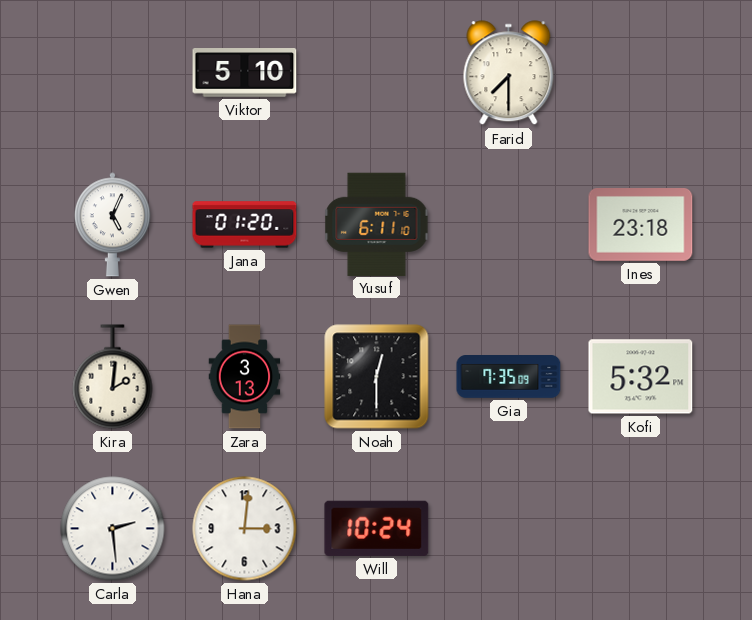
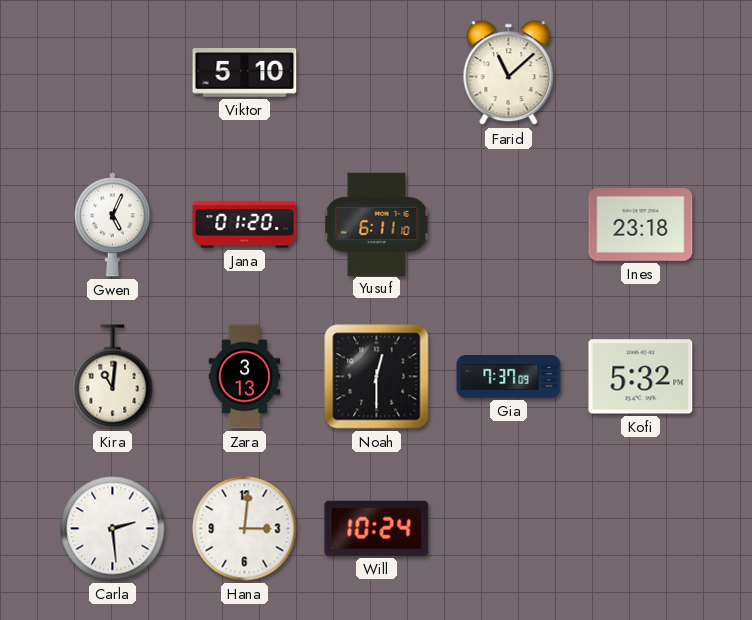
Farid: 7:30 -> 11:08 (509, 73)
Kira: 2:01 -> 11:01 (113, 377)
Gia: 7:35 -> 7:37 (509, 377)
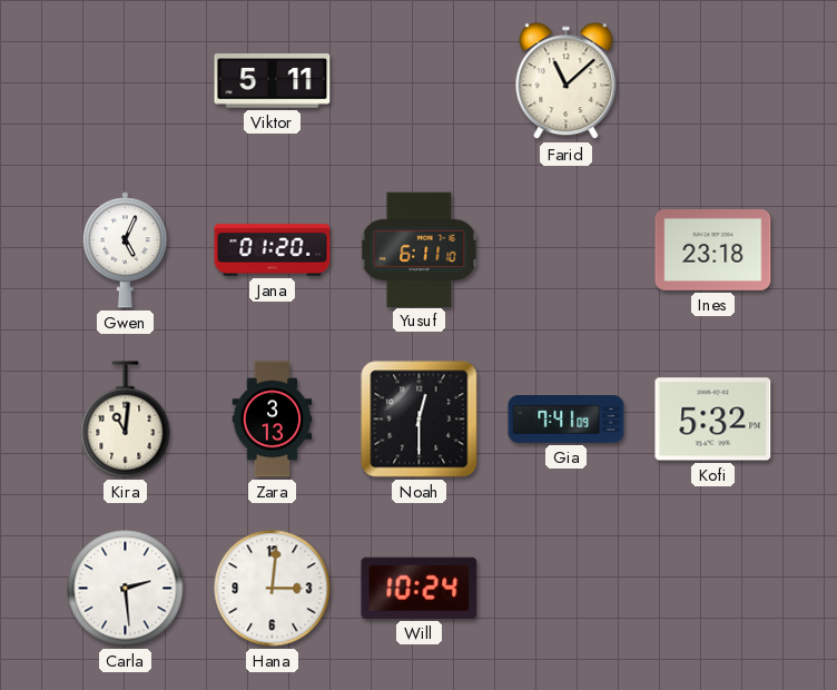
Viktor: 5:10 -> 5:11 (273, 81)
Gia: 7:37 -> 7:41 (567, 420)
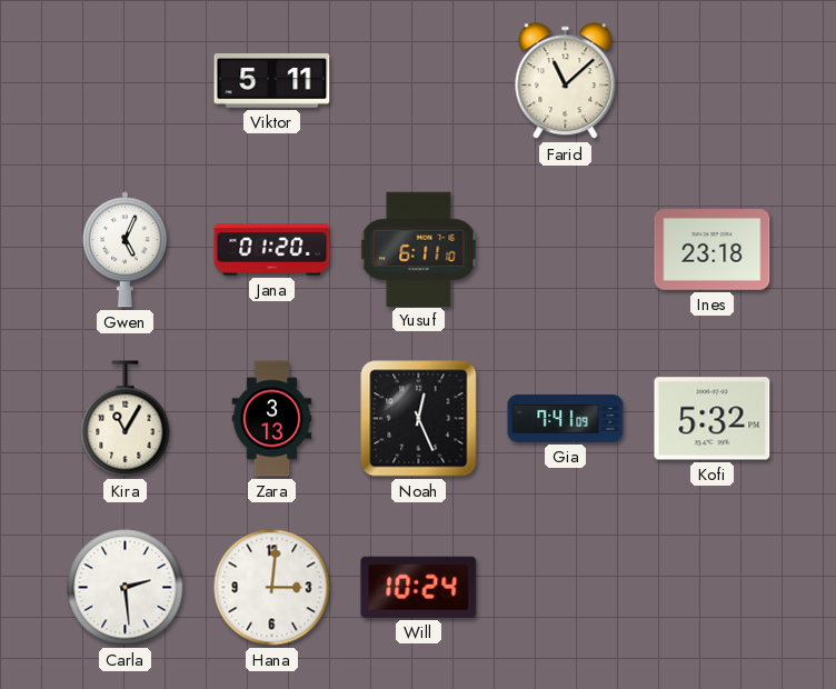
Kira: 11:01 -> 11:05 (126, 419)
Noah: 12:30 -> 12:26 (419, 419)
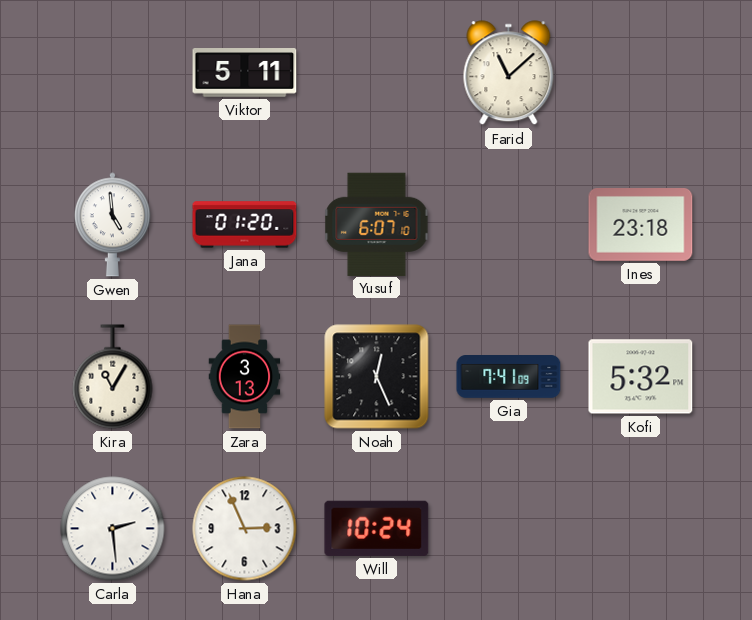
Gwen: 5:04 -> 4:59 (112, 225)
Yusuf: 6:11 -> 6:07 (377, 224)
Hana: 3:01 -> 2:56 (245, 529)
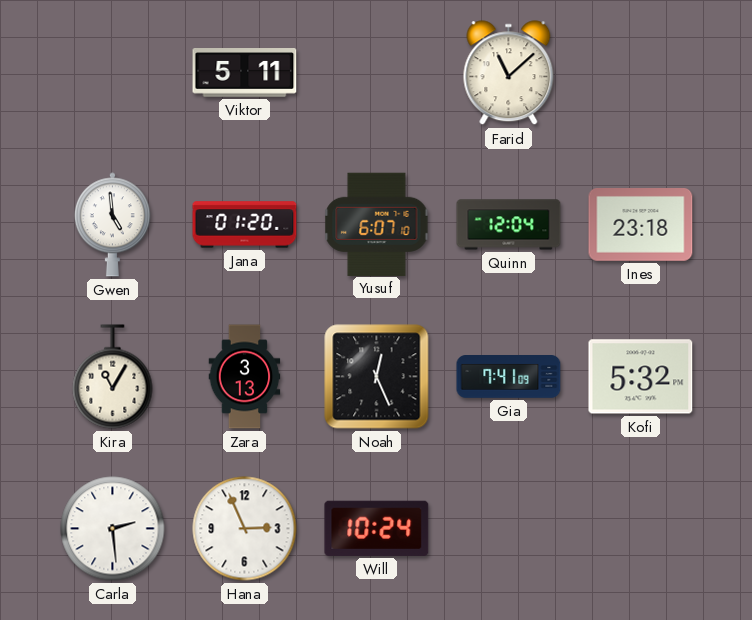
Quinn: none -> 12:04 (509, 225)
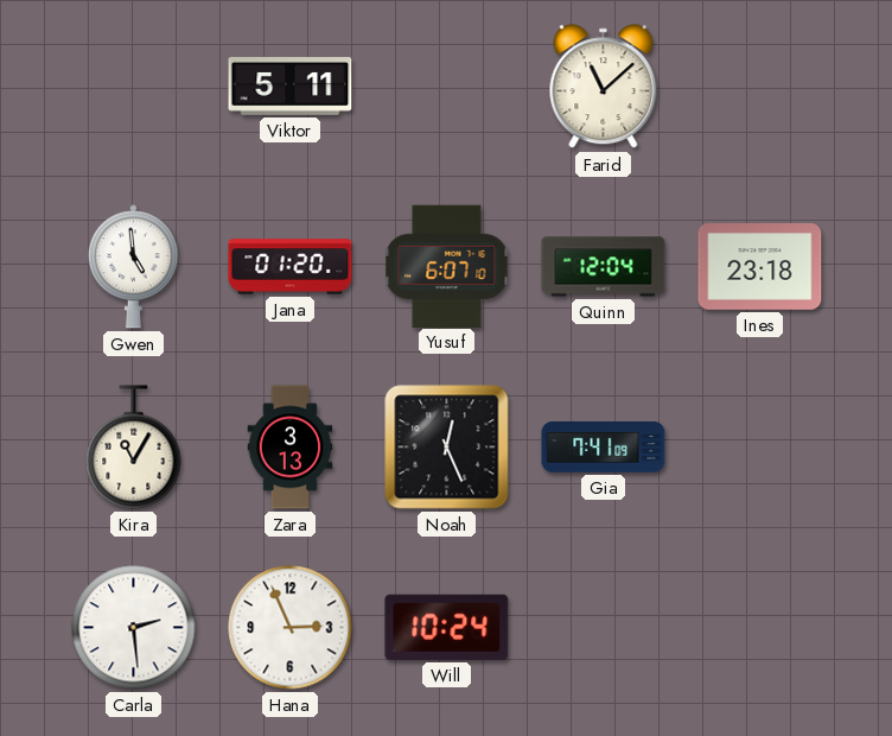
Kofi: 5:32 -> none (641, 377)
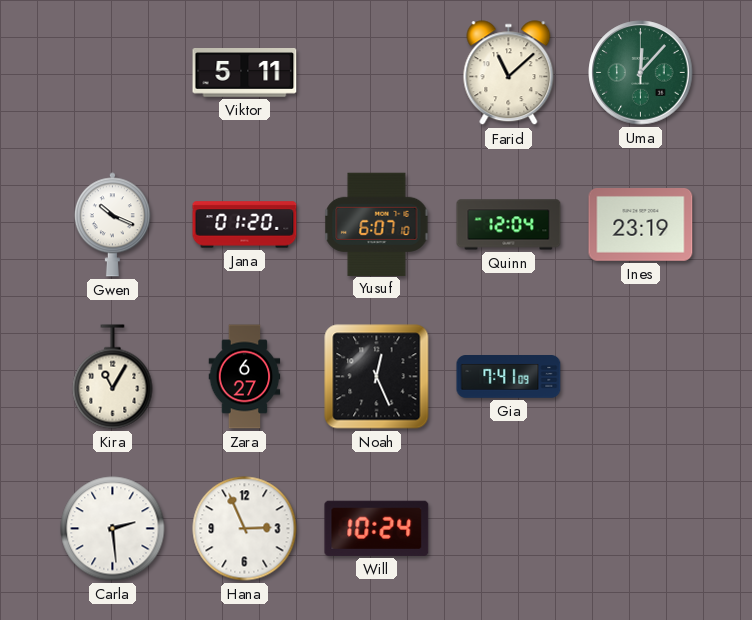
Uma: none -> 12:07 (641, 73)
Gwen: 4:59 -> 10:19 (112, 225)
Ines: 23:18 -> 23:19 (641, 225)
Zara: 3:13 -> 6:27 (245, 377)
